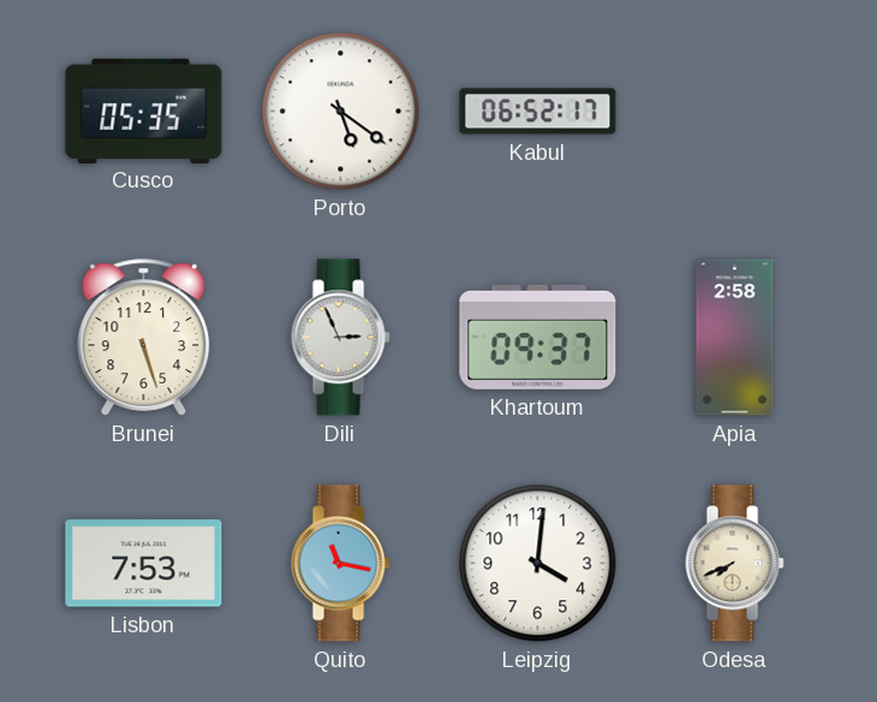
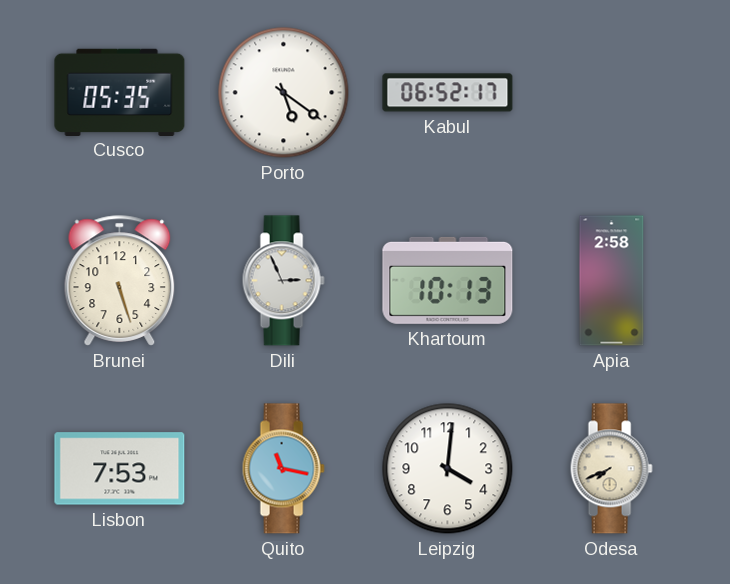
Khartoum: 09:37 -> 10:13 (448, 280)
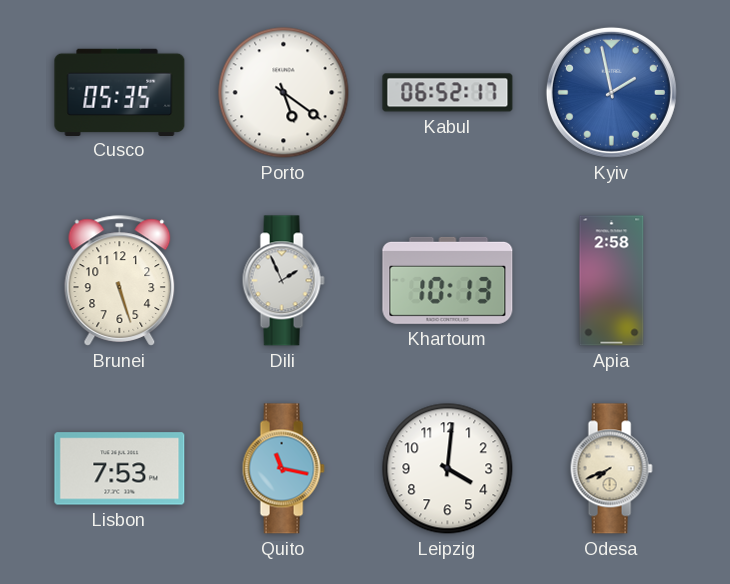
Kyiv: none -> 1:58 (611, 92)
Dili: 2:56 -> 1:56 (283, 281)
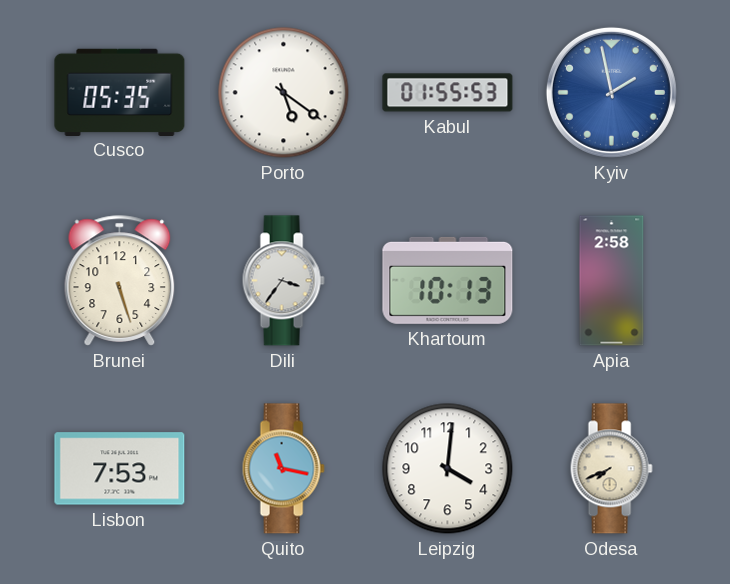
Kabul: 06:52 -> 01:55 (448, 93)
Dili: 1:56 -> 3:36 (283, 281)
